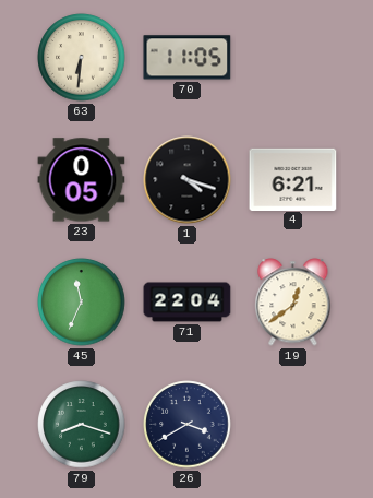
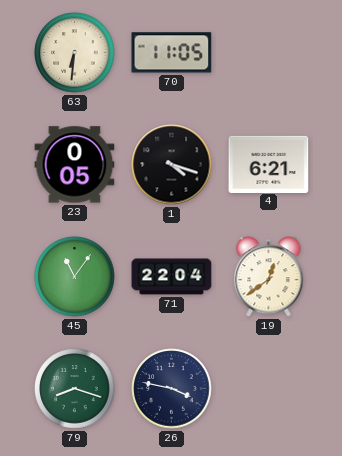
45: 11:34 -> 11:06 (75, 277)
26: 3:40 -> 3:47 (172, 389)
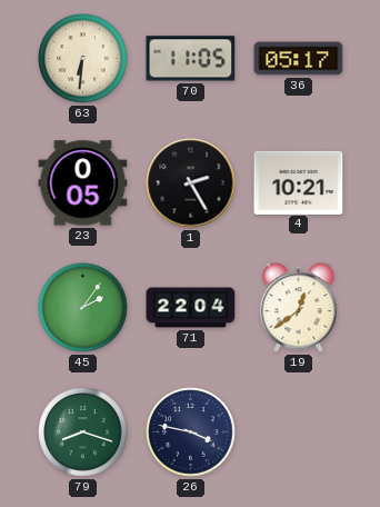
36: none -> 05:17 (299, 59)
1: 4:18 -> 2:25 (191, 183)
4: 6:21 -> 10:21 (299, 182)
45: 11:06 -> 2:06 (83, 308)
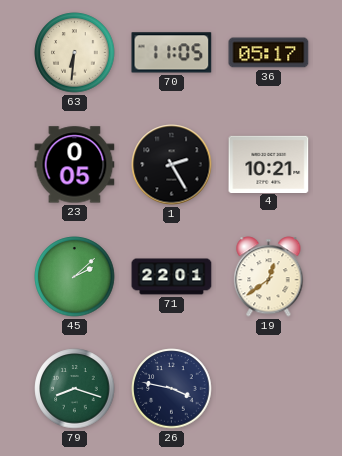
45: 2:06 -> 2:08 (75, 277)
71: 22:04 -> 22:01 (172, 277)
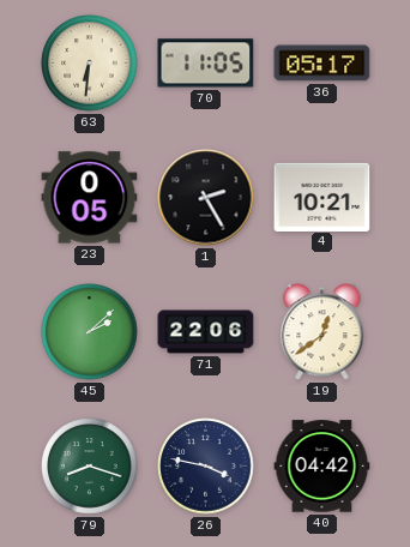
71: 22:01 -> 22:06 (206, 332)
40: none -> 04:42 (322, 467)
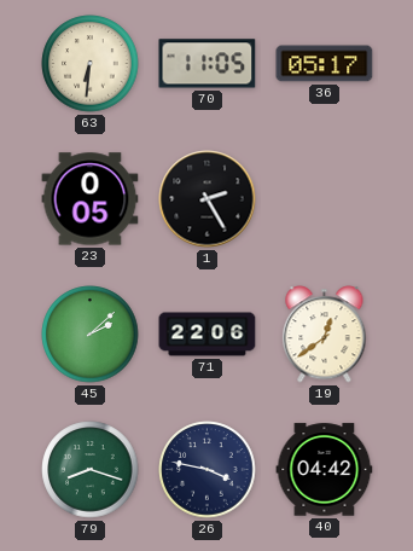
4: 10:21 -> none (322, 197)
